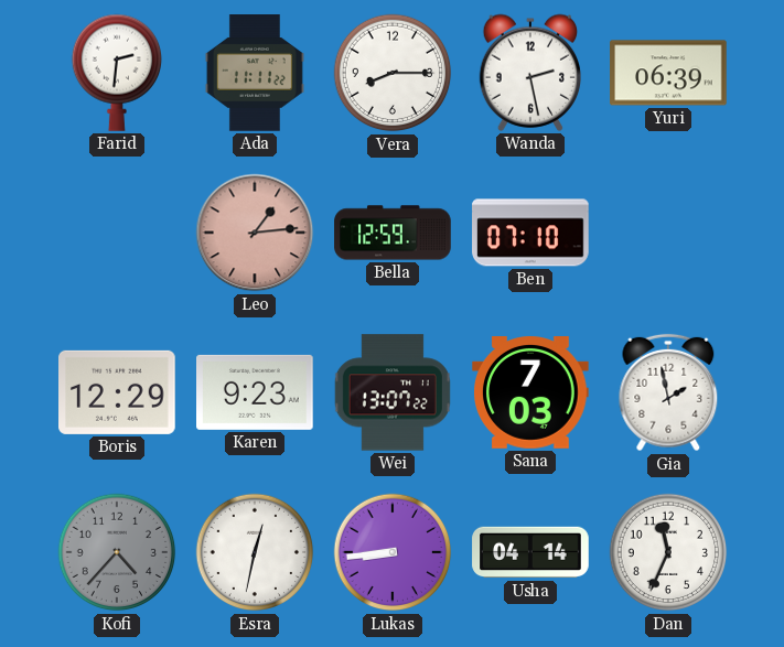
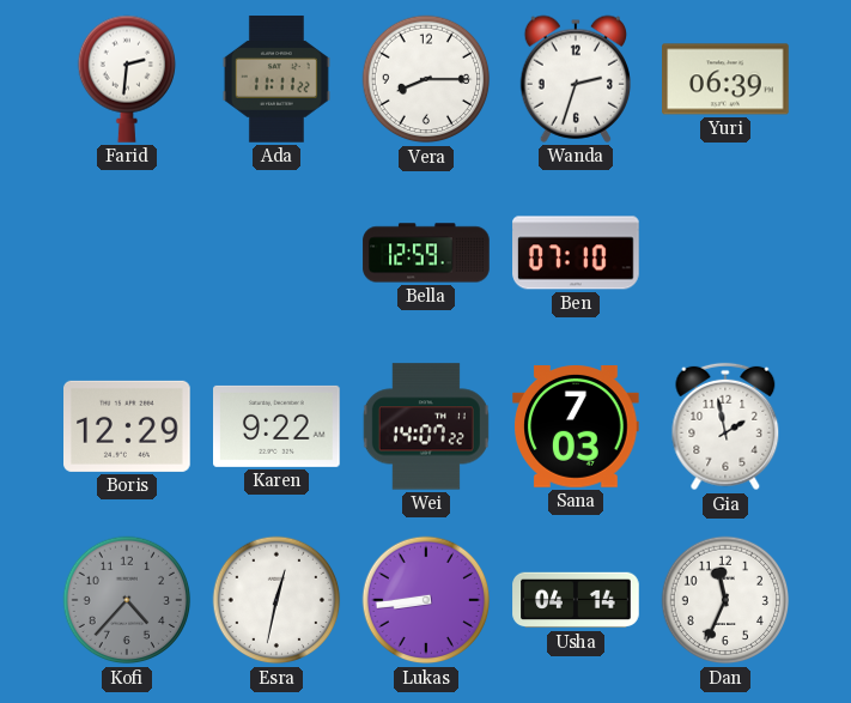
Wanda: 2:28 -> 2:33 (575, 79)
Leo: 1:14 -> none (255, 233)
Karen: 9:23 -> 9:22 (276, 426)
Wei: 13:07 -> 14:07 (426, 426)
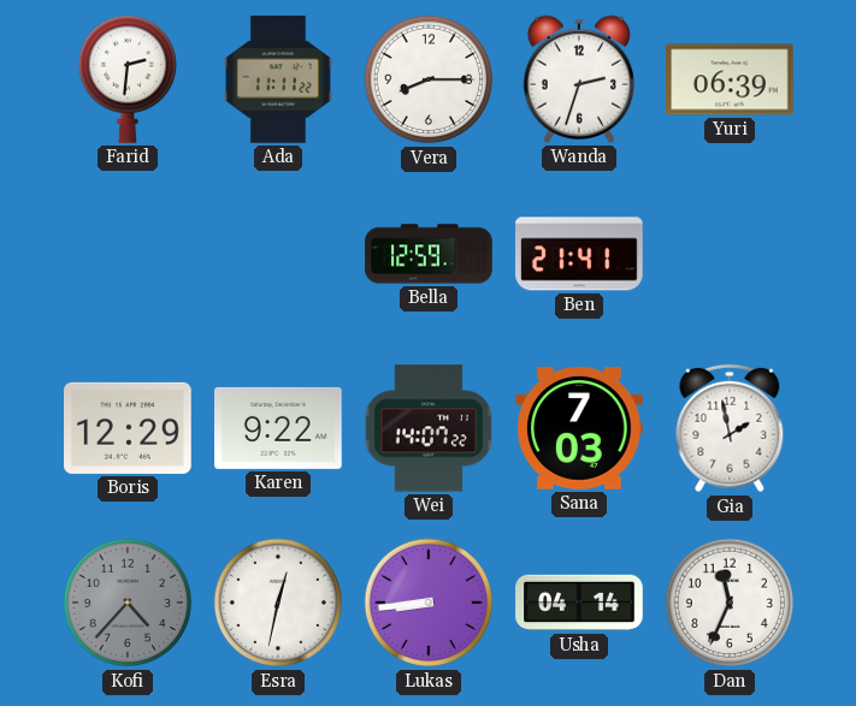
Ben: 07:10 -> 21:41 (579, 254)
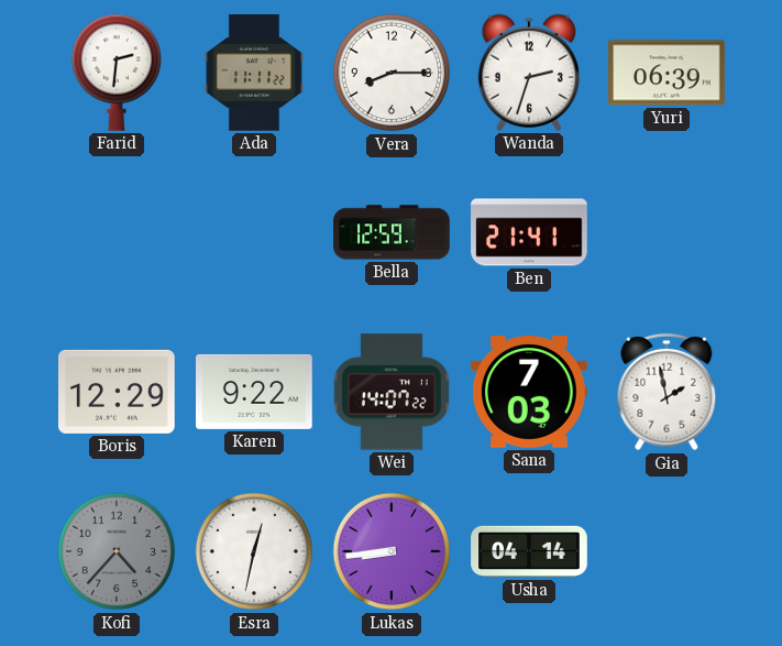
Dan: 11:34 -> none (730, 603)
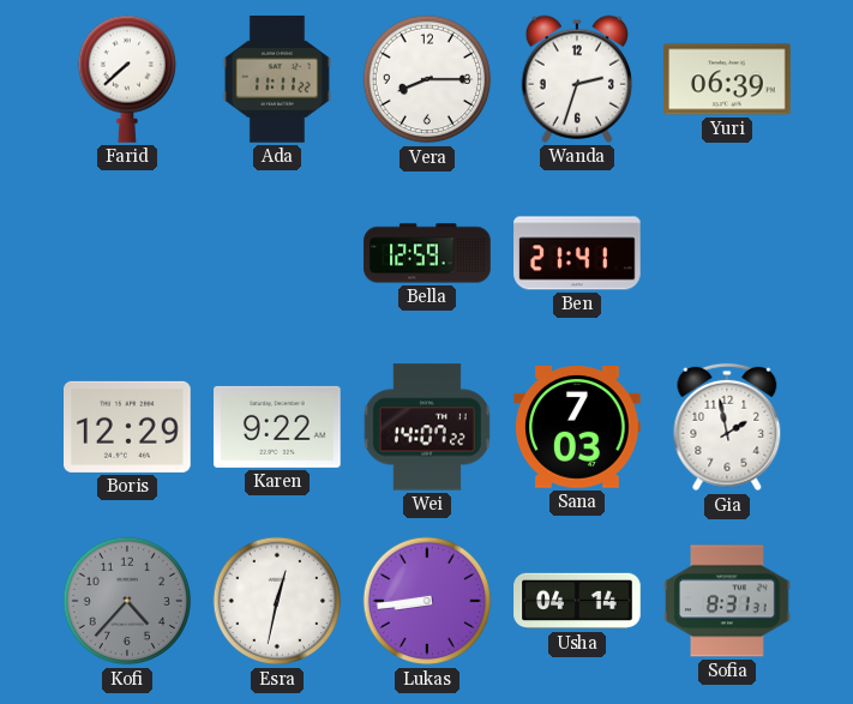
Farid: 2:31 -> 7:38 (126, 79)
Sofia: none -> 8:31 (727, 601)
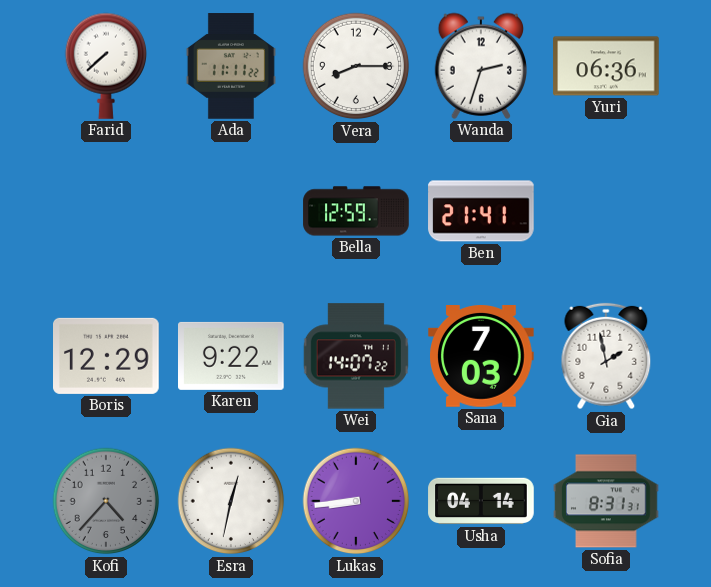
Yuri: 06:39 -> 06:36 (606, 66)
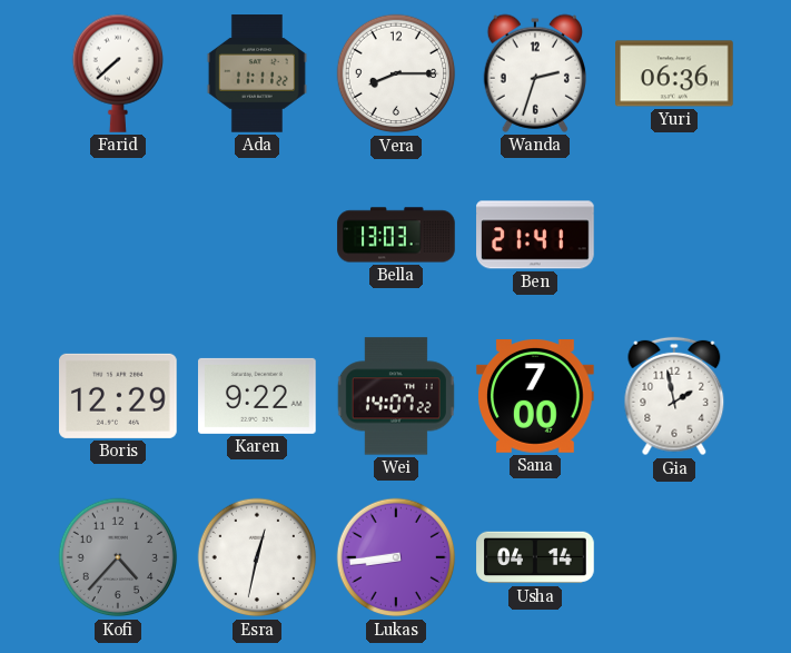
Bella: 12:59 -> 13:03 (396, 235)
Sana: 7:03 -> 7:00 (535, 397)
Sofia: 8:31 -> none (606, 501)
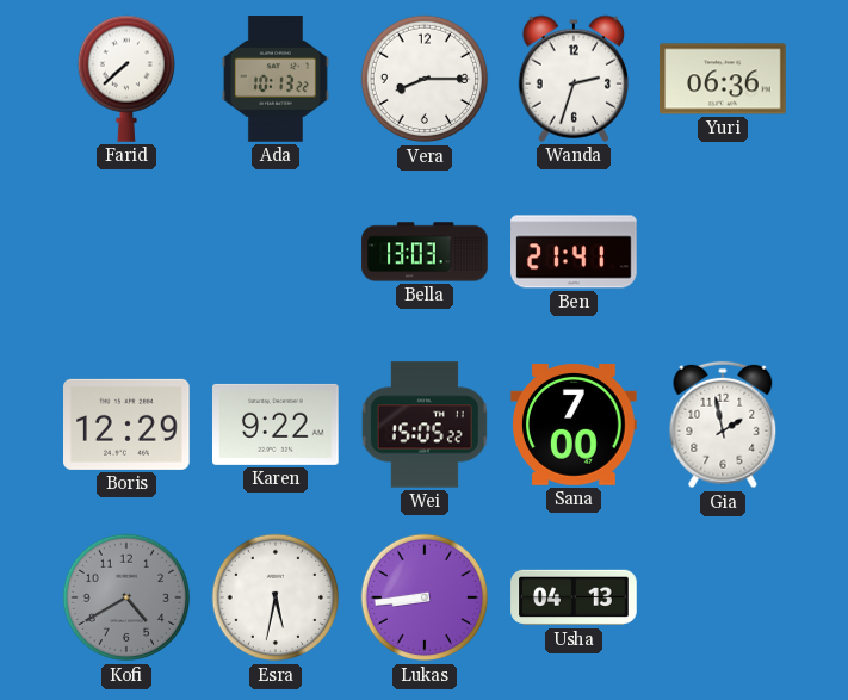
Ada: 11:11 -> 10:13 (276, 79)
Wei: 14:07 -> 15:05 (425, 425)
Kofi: 4:37 -> 4:40 (126, 597)
Esra: 12:32 -> 5:32 (276, 597)
Usha: 04:14 -> 04:13 (574, 597)
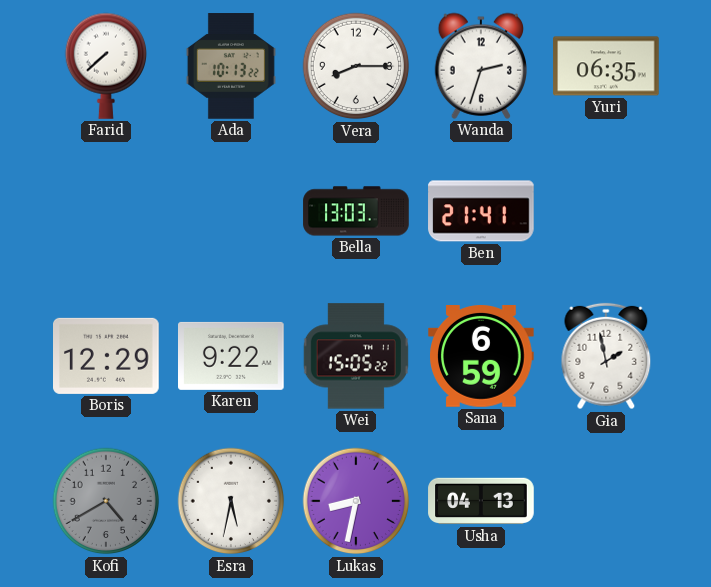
Yuri: 06:36 -> 06:35 (606, 66)
Sana: 7:00 -> 6:59 (481, 357)
Lukas: 8:44 -> 8:32 (356, 501)
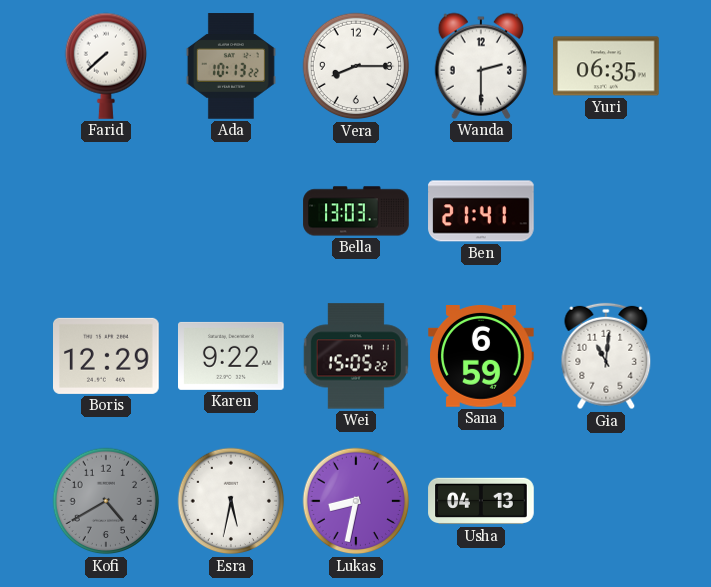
Wanda: 2:33 -> 2:30 (480, 66)
Gia: 1:58 -> 11:01 (606, 356)
